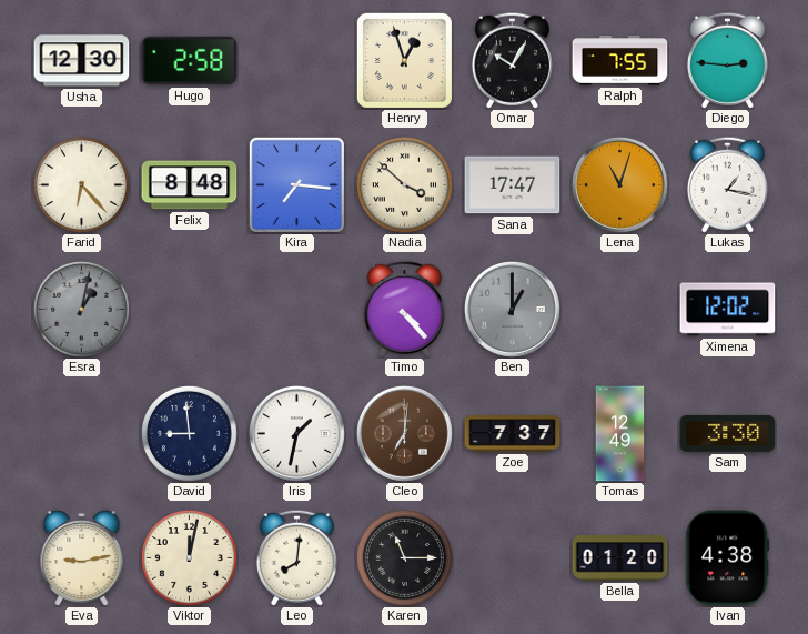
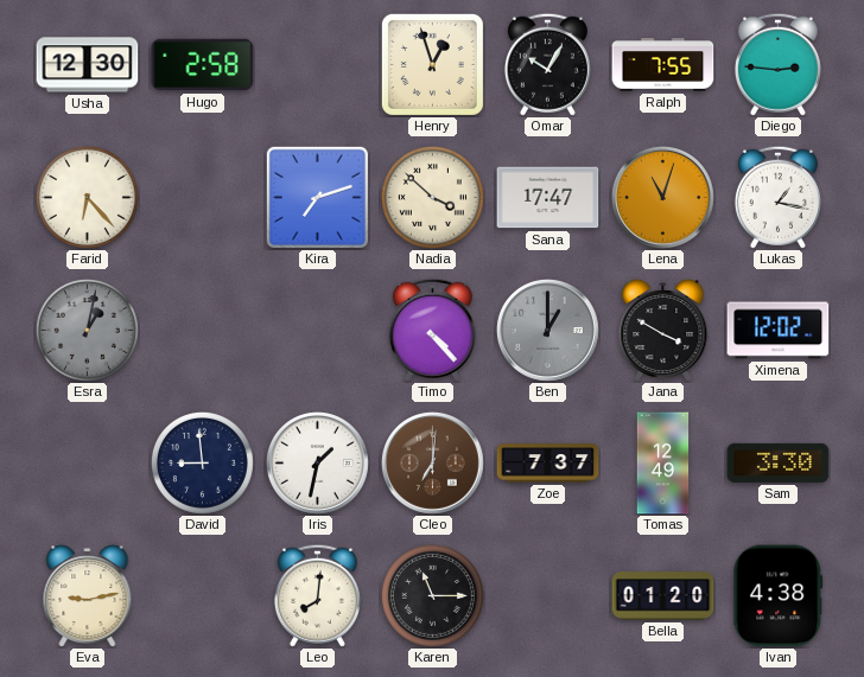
Felix: 8:48 -> none (190, 185)
Kira: 7:16 -> 7:12 (317, 197)
Jana: none -> 3:50 (663, 330)
Viktor: 12:02 -> none (189, 557)
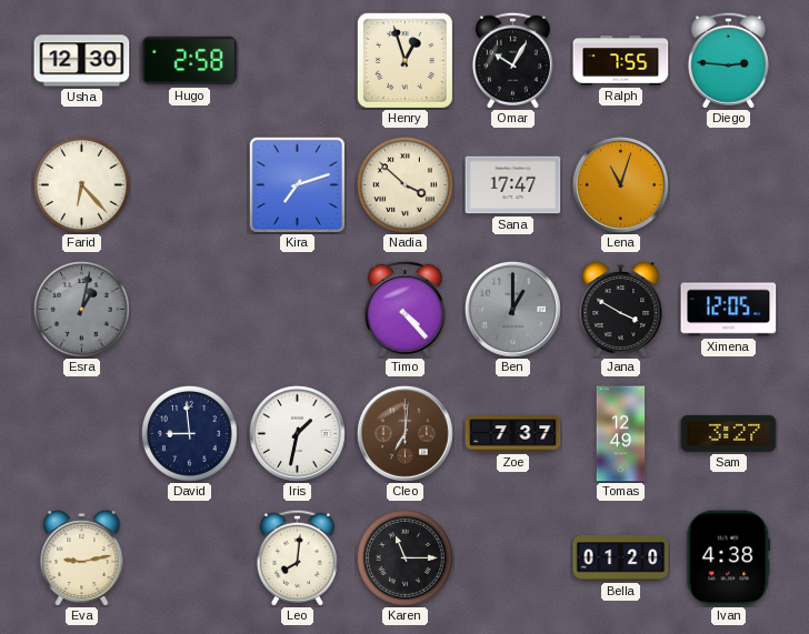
Lukas: 1:17 -> none (777, 197)
Ximena: 12:02 -> 12:05 (729, 310)
Sam: 3:30 -> 3:27 (729, 433)
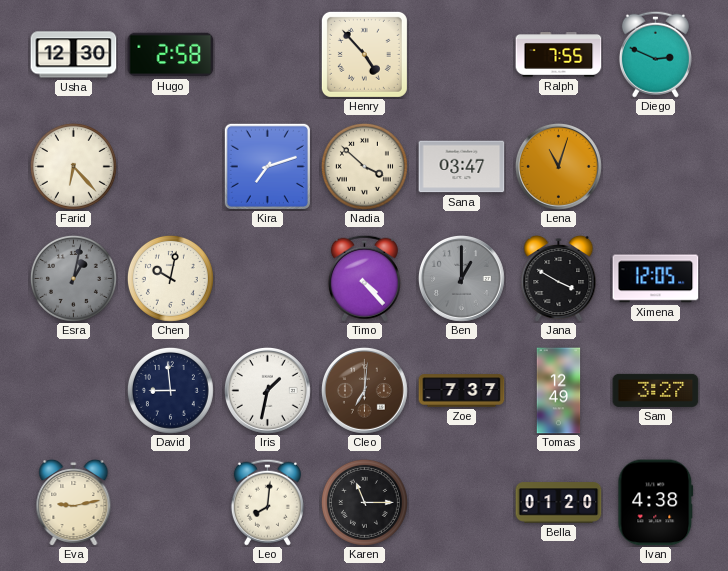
Henry: 12:57 -> 4:53 (364, 54)
Omar: 10:05 -> none (512, 60)
Diego: 2:46 -> 2:49 (655, 54)
Sana: 17:47 -> 03:47 (462, 167)
Chen: none -> 10:02 (170, 278)
